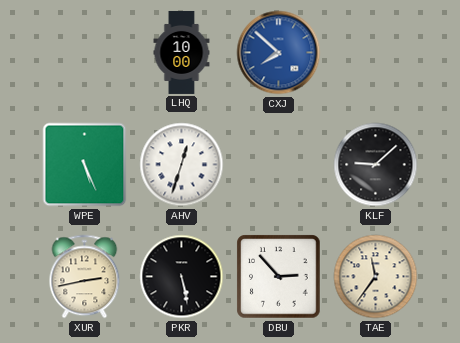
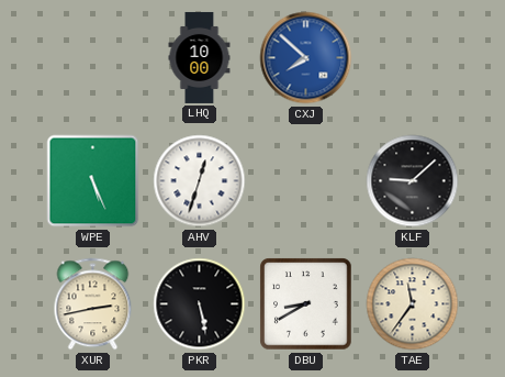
DBU: 2:53 -> 8:40 (306, 304)
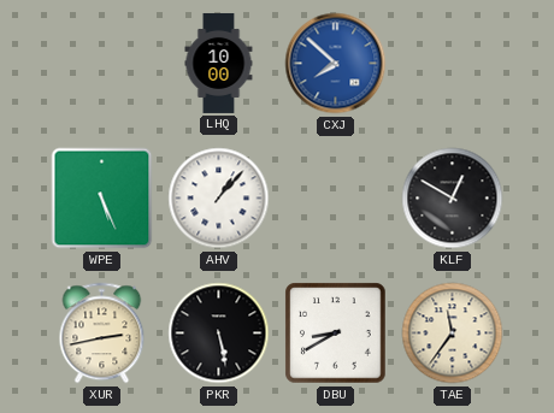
AHV: 12:33 -> 1:07 (219, 199)
KLF: 9:08 -> 12:50 (453, 199)
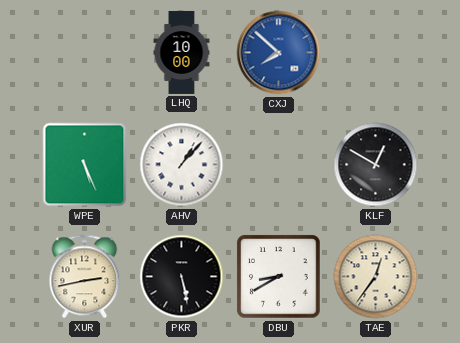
TAE: 11:36 -> 12:36 (376, 277)
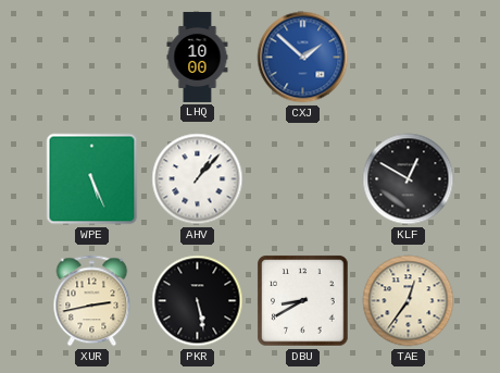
CXJ: 7:52 -> 1:52 (303, 58)
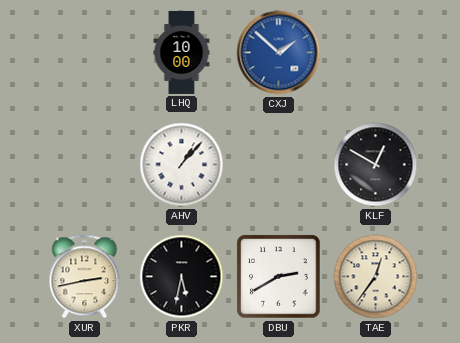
WPE: 5:26 -> none (92, 179)
PKR: 5:28 -> 5:32 (182, 277)
DBU: 8:40 -> 2:40 (279, 277)
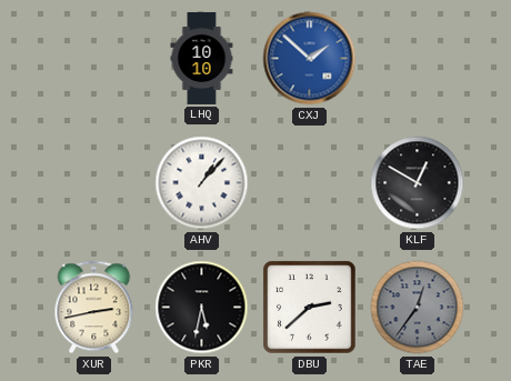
LHQ: 10:00 -> 10:10 (202, 58)
DBU: 2:40 -> 2:38 (310, 308)
TAE dial: cream -> grey (418, 308)
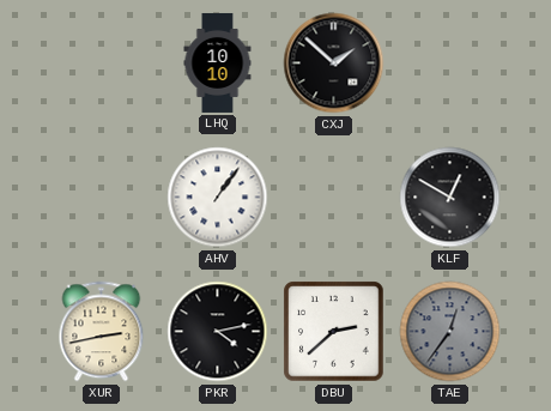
CXJ dial: blue -> black (334, 64)
AHV: 1:07 -> 1:06 (218, 198)
PKR: 5:32 -> 4:13 (218, 332)
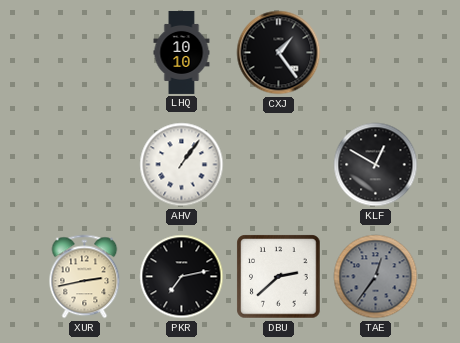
CXJ: 1:52 -> 1:24 (279, 53)
PKR: 4:13 -> 7:13 (182, 277)
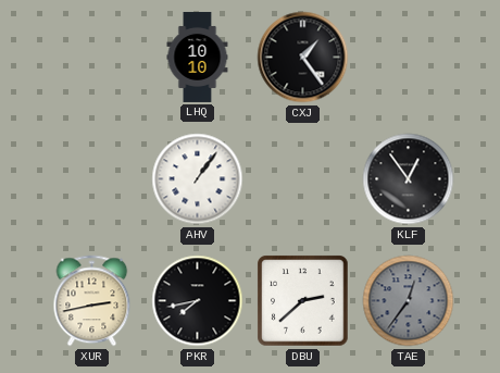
KLF: 12:50 -> 12:54 (409, 179)
PKR: 7:13 -> 7:43 (198, 301)
